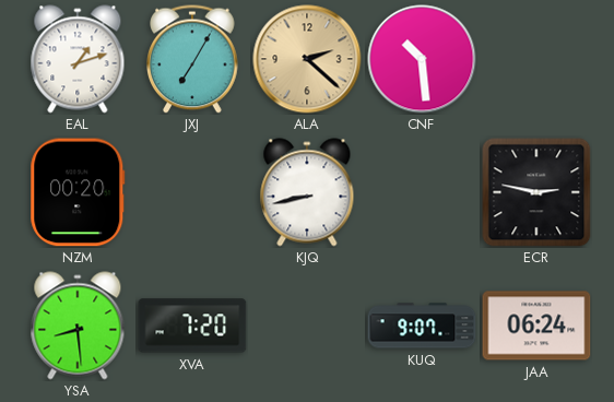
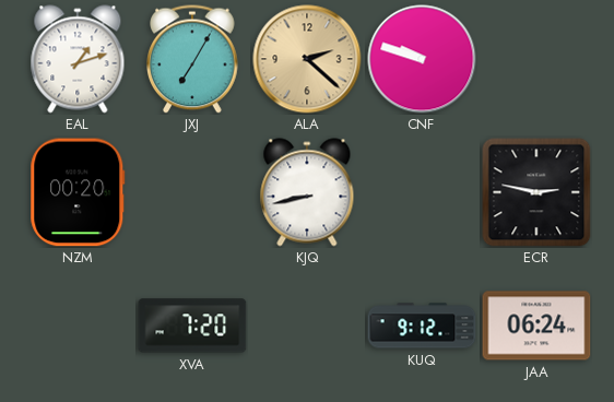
CNF: 10:29 -> 9:48 (422, 59)
YSA: 8:29 -> none (78, 326)
KUQ: 9:07 -> 9:12 (422, 326)
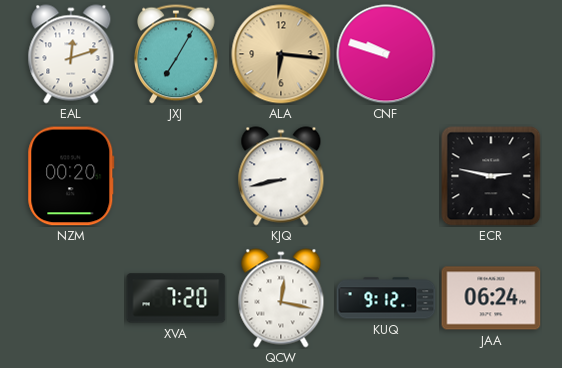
EAL: 1:12 -> 12:12 (71, 54)
ALA: 2:22 -> 6:16 (281, 54)
QCW: none -> 12:17 (281, 298)
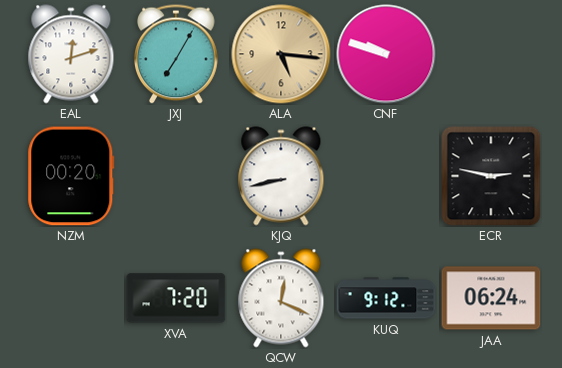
ALA: 6:16 -> 5:16 (281, 54)
QCW: 12:17 -> 12:19 (281, 298)
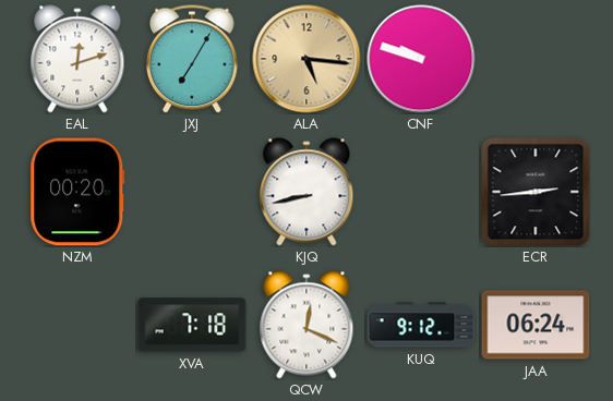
ECR: 2:47 -> 2:44 (536, 192)
XVA: 7:20 -> 7:18 (192, 325)
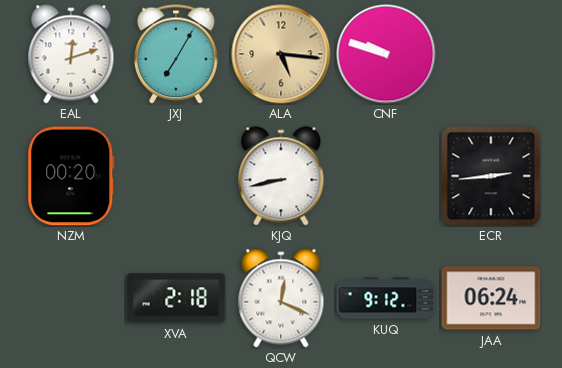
XVA: 7:18 -> 2:18 (176, 298)
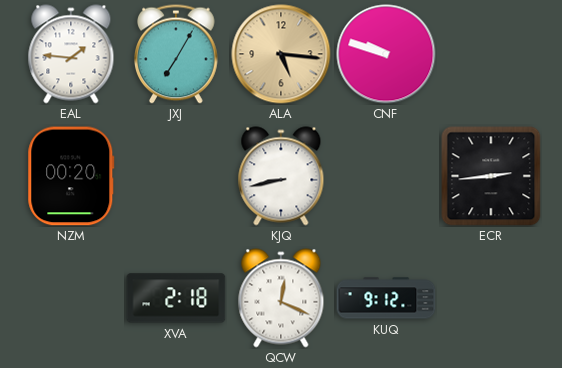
EAL: 12:12 -> 1:46 (71, 54)
JAA: 06:24 -> none (491, 298)
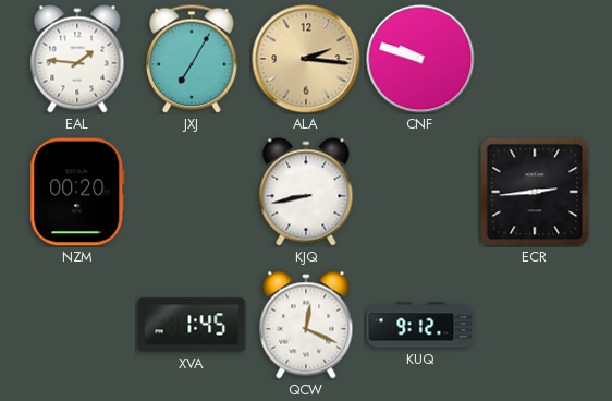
ALA: 5:16 -> 2:16 (306, 59)
XVA: 2:18 -> 1:45 (192, 325)
